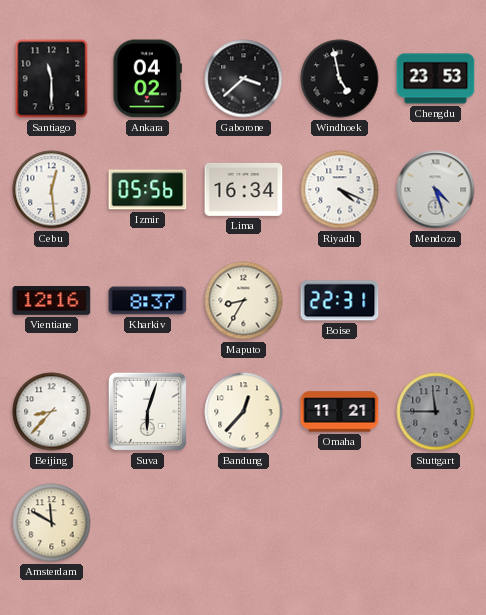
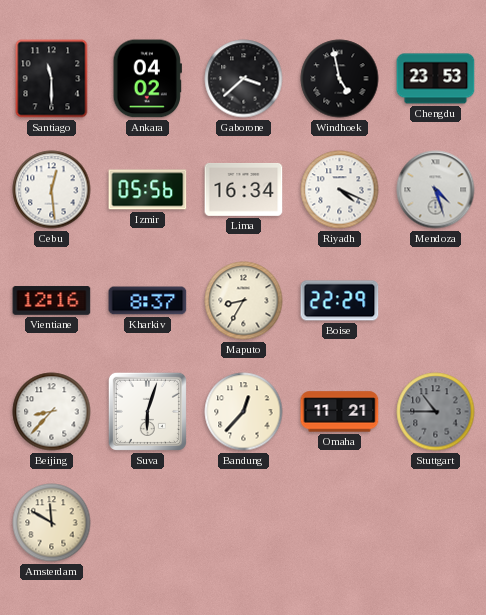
Boise: 22:31 -> 22:29 (340, 301)
Stuttgart: 11:45 -> 10:45 (436, 412)
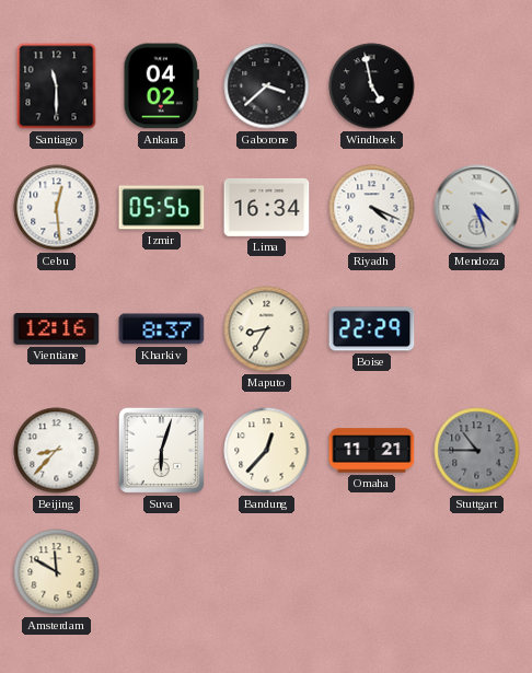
Chengdu: 23:53 -> none (436, 79)
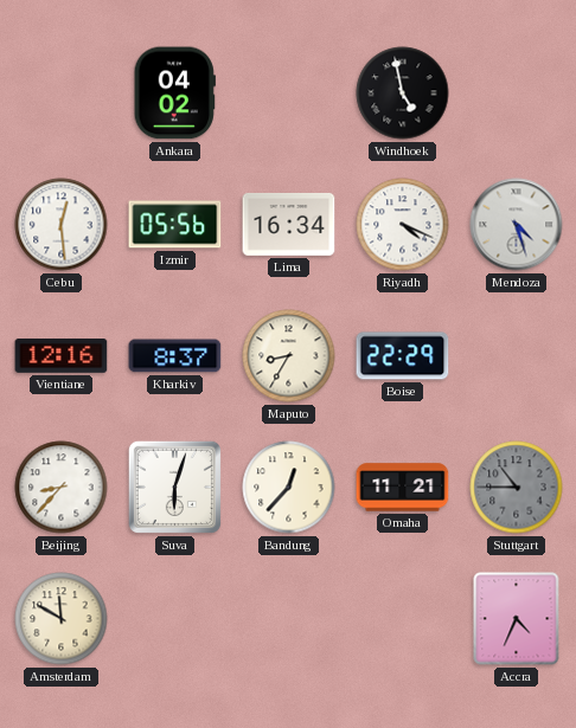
Santiago: 11:30 -> none (57, 86)
Gaborone: 3:38 -> none (267, 86)
Accra: none -> 4:34 (517, 619)
